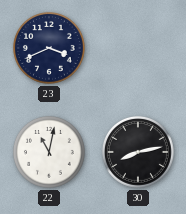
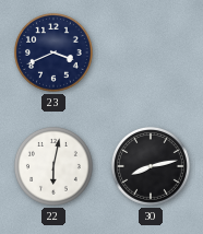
22: 11:02 -> 6:02 (53, 166)
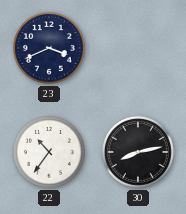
22: 6:02 -> 10:36 (49, 152)
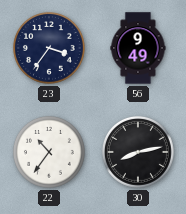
23: 3:41 -> 3:36 (49, 48)
56: none -> 9:49 (138, 48)
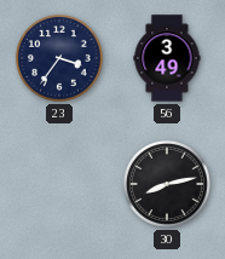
56: 9:49 -> 3:49 (167, 58)
22: 10:36 -> none (49, 152)
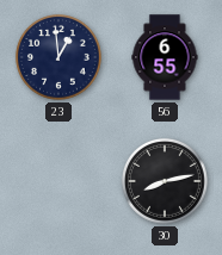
23: 3:36 -> 12:59 (58, 57)
56: 3:49 -> 6:55 (165, 57)
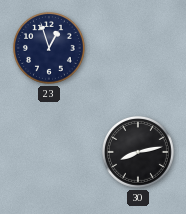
23: 12:59 -> 12:57 (49, 48)
56: 6:55 -> none (165, 57)
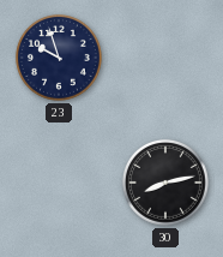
23: 12:57 -> 9:57 (59, 58)
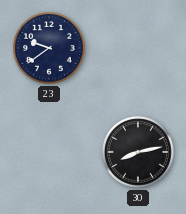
23: 9:57 -> 9:39 (49, 48)
